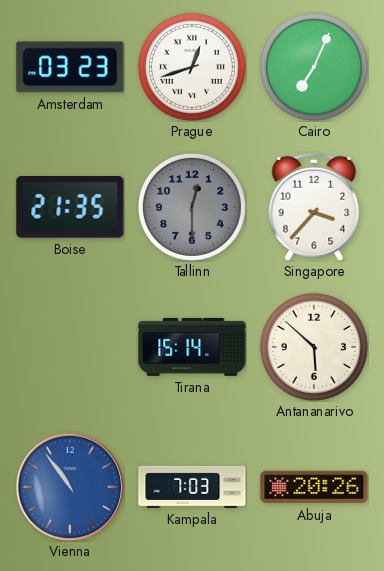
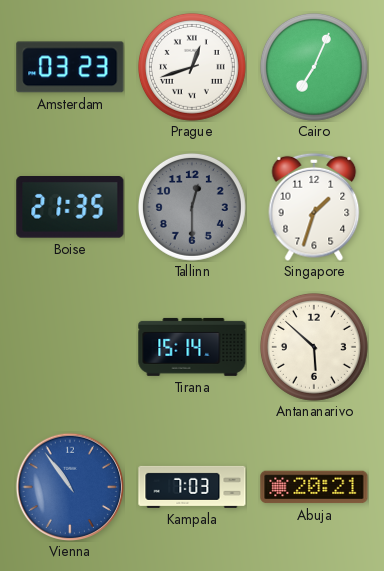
Singapore: 3:37 -> 1:33 (314, 207)
Abuja: 20:26 -> 20:21 (314, 487)
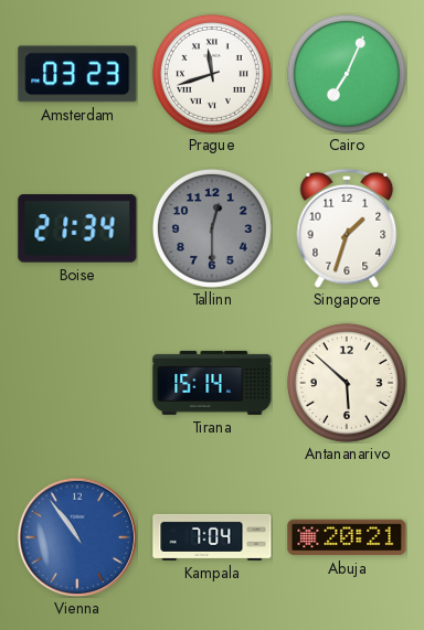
Prague: 12:42 -> 11:42 (212, 74)
Boise: 21:35 -> 21:34 (77, 228)
Kampala: 7:03 -> 7:04 (212, 537)
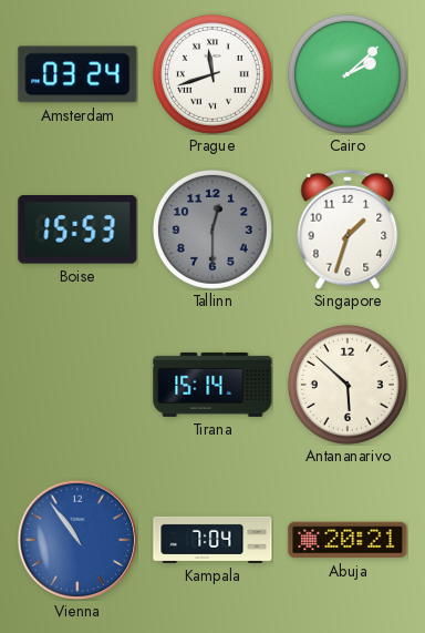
Amsterdam: 03:23 -> 03:24 (77, 74)
Cairo: 7:04 -> 2:08 (348, 74)
Boise: 21:34 -> 15:53 (77, 229)
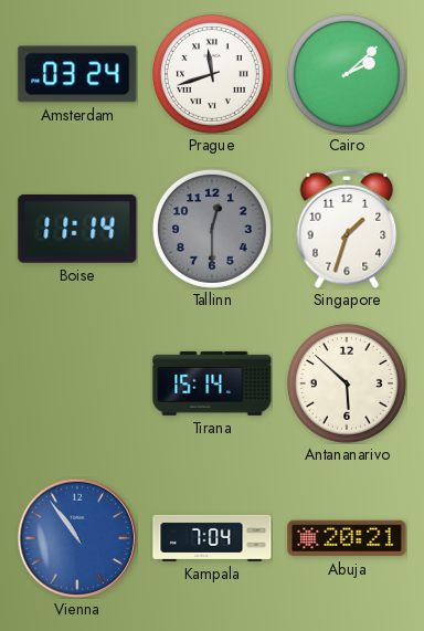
Boise: 15:53 -> 11:14 (77, 229)
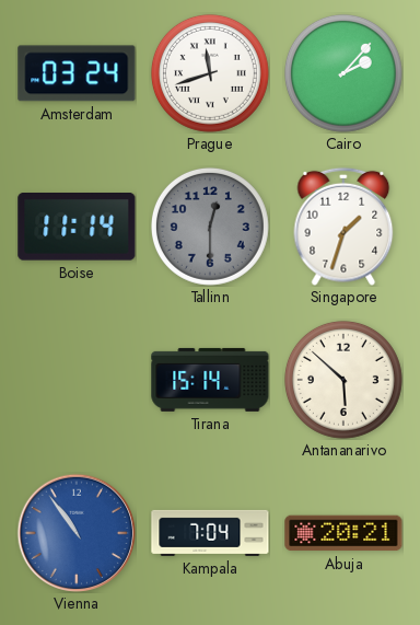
Cairo: 2:08 -> 2:07 (343, 73)
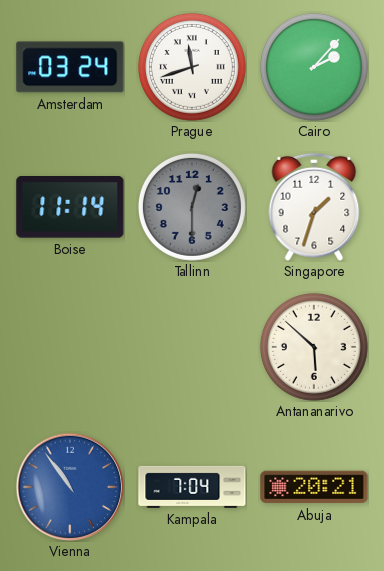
Tirana: 15:14 -> none (210, 380)
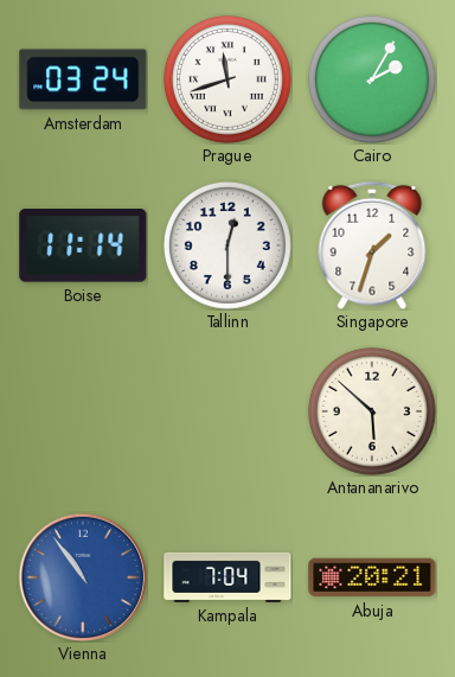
Cairo: 2:07 -> 2:05 (372, 79)
Tallinn dial: grey -> white (227, 245)
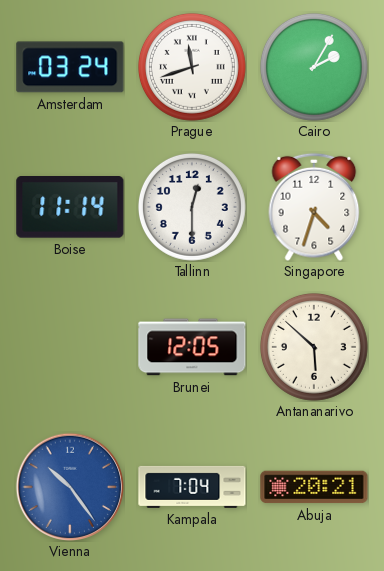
Singapore: 1:33 -> 4:33 (314, 207)
Brunei: none -> 12:05 (192, 347)
Vienna: 10:54 -> 10:24 (69, 486)
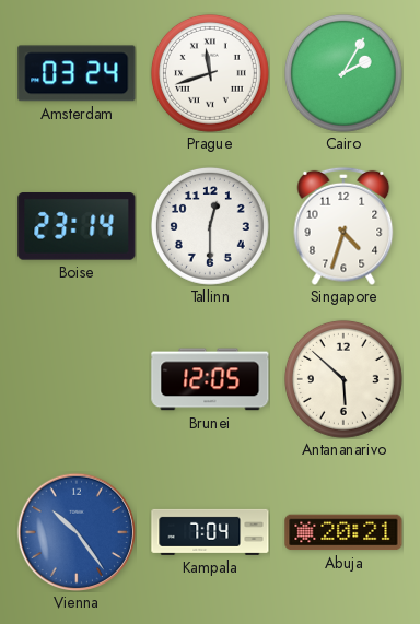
Boise: 11:14 -> 23:14 (77, 226)
